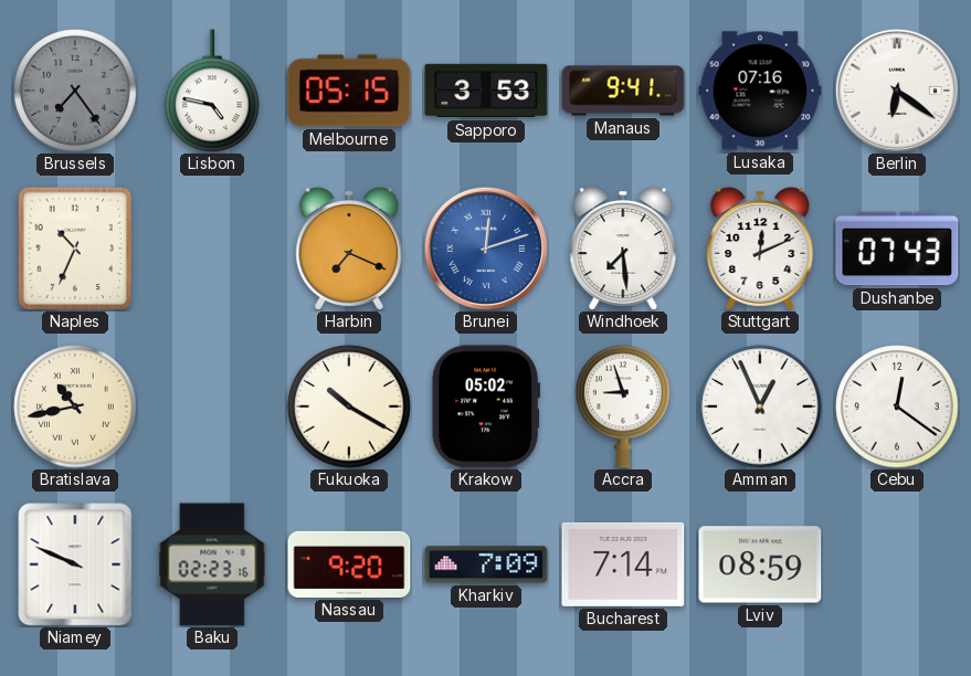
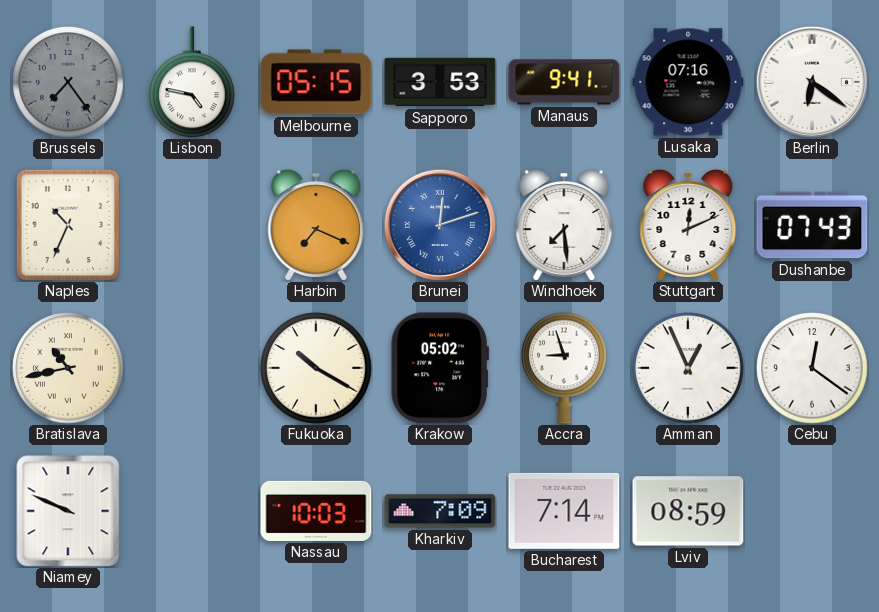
Baku: 02:23 -> none (212, 564)
Nassau: 9:20 -> 10:03 (316, 511)
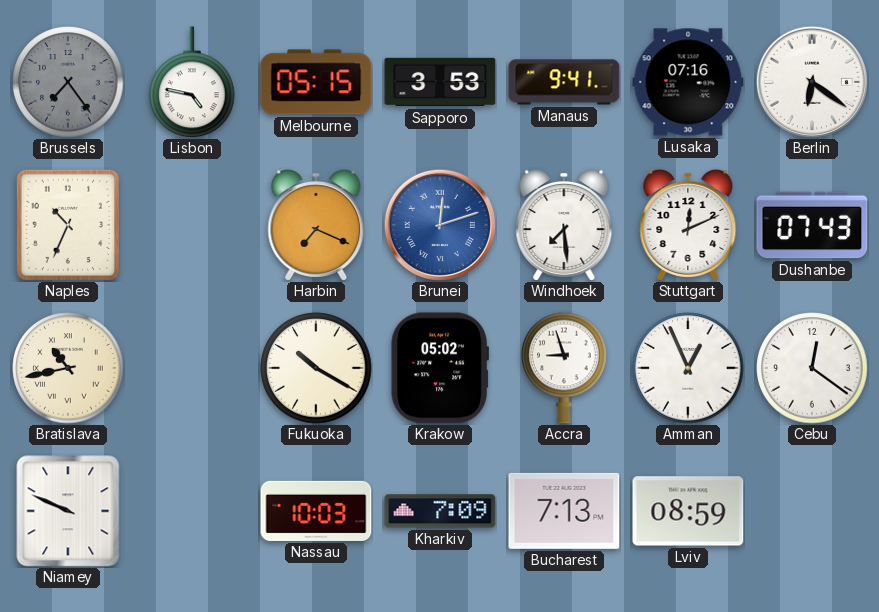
Bucharest: 7:14 -> 7:13 (564, 511)
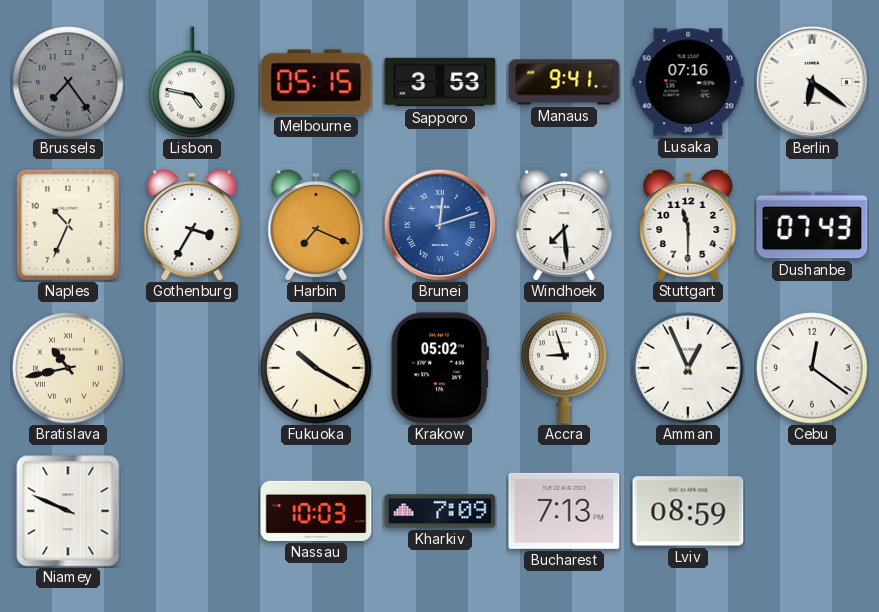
Gothenburg: none -> 3:35 (192, 225)
Stuttgart: 12:11 -> 11:30 (688, 225)
